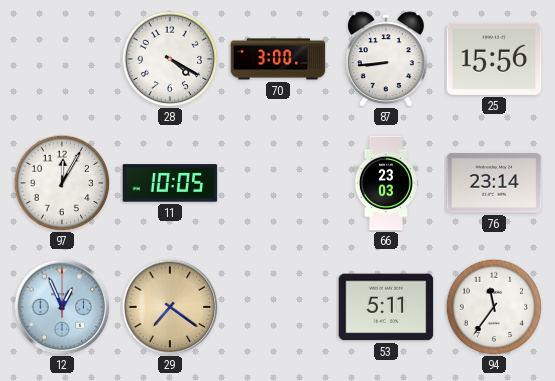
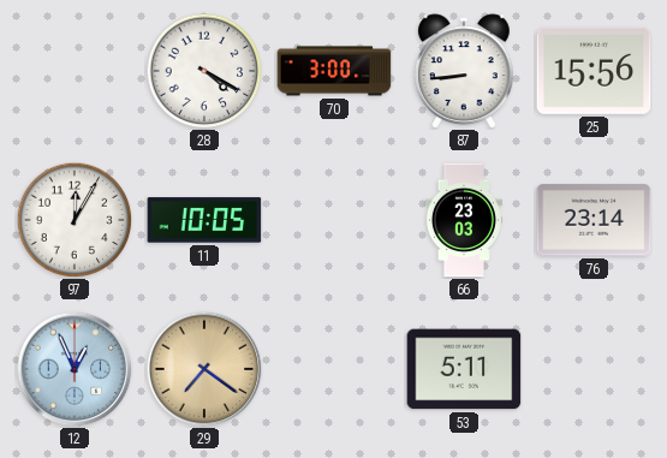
94: 11:36 -> none (494, 307)
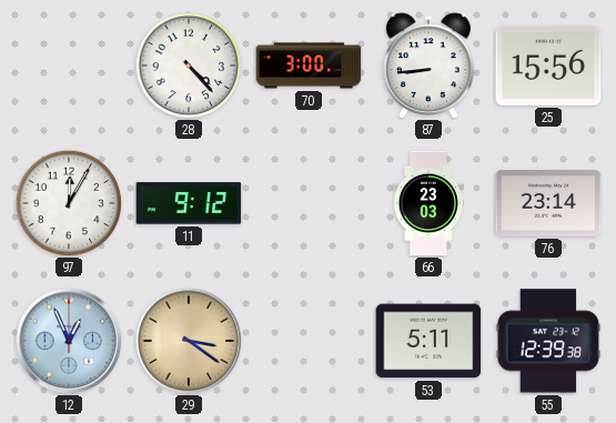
28: 4:20 -> 4:23 (189, 66)
11: 10:05 -> 9:12 (189, 203)
29: 7:21 -> 3:21 (189, 341)
55: none -> 12:39 (548, 341)
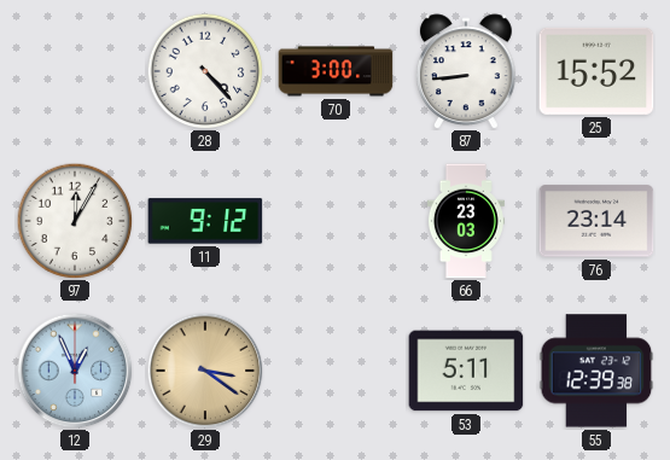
25: 15:56 -> 15:52 (596, 71)
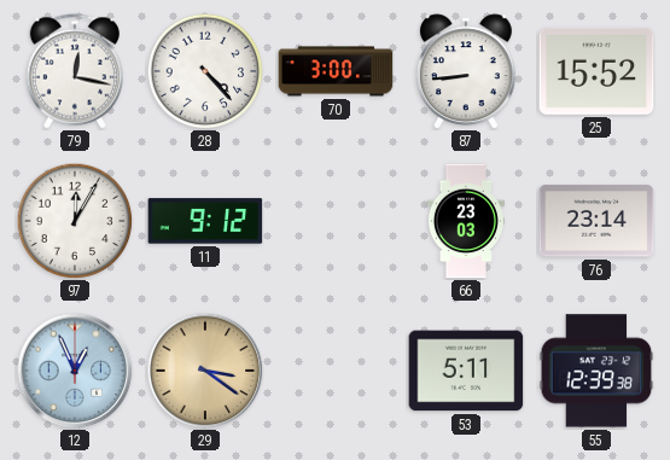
79: none -> 12:17 (74, 71)
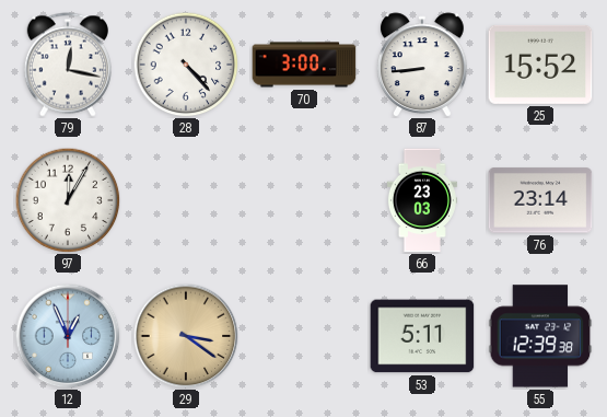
11: 9:12 -> none (205, 221)
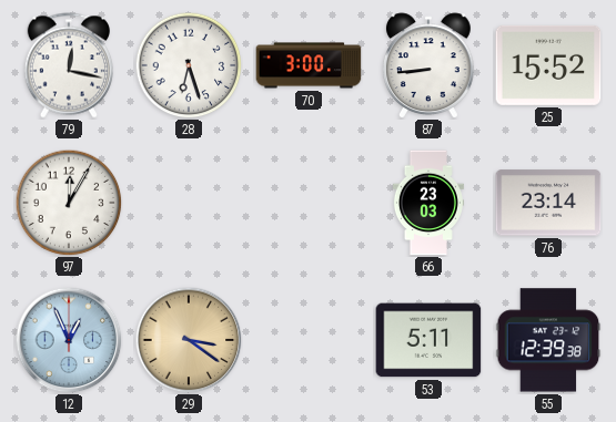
28: 4:23 -> 6:27 (189, 65)
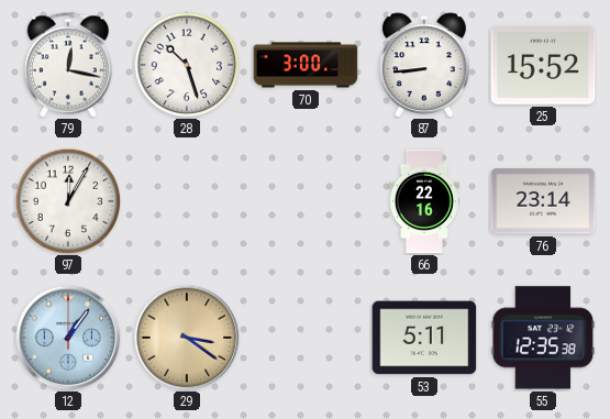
28: 6:27 -> 10:27 (187, 65)
66: 23:03 -> 22:16 (424, 201)
12: 12:56 -> 1:06 (68, 338)
55: 12:39 -> 12:35 (543, 338)
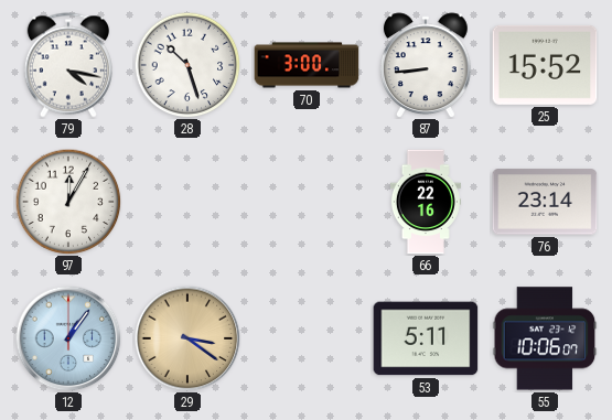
79: 12:17 -> 4:17 (67, 65)
55: 12:35 -> 10:06 (545, 338)
